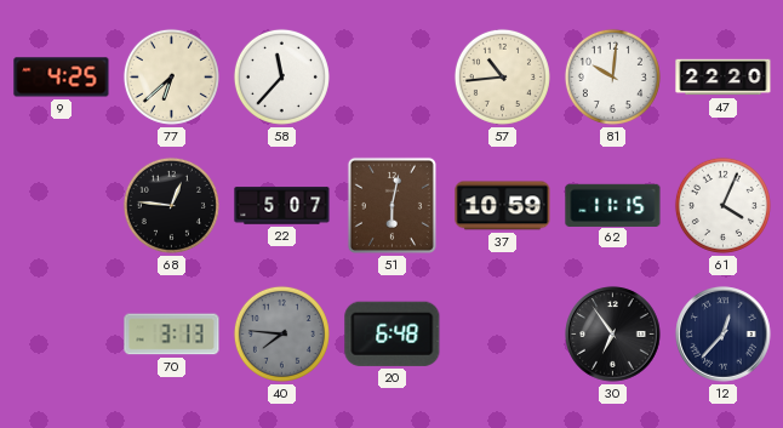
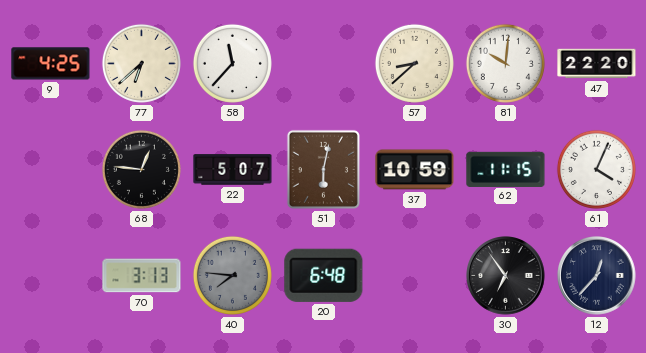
57: 10:44 -> 8:38 (414, 63)
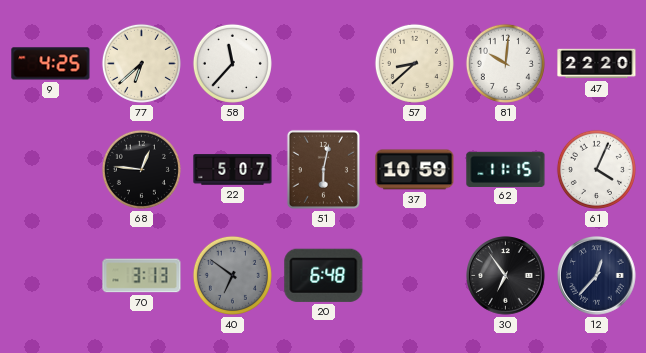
40: 7:46 -> 6:51 (232, 275)
